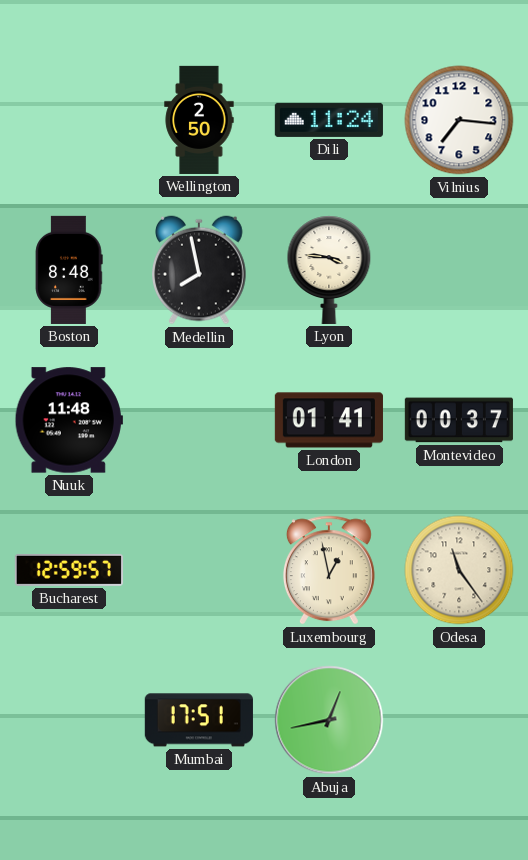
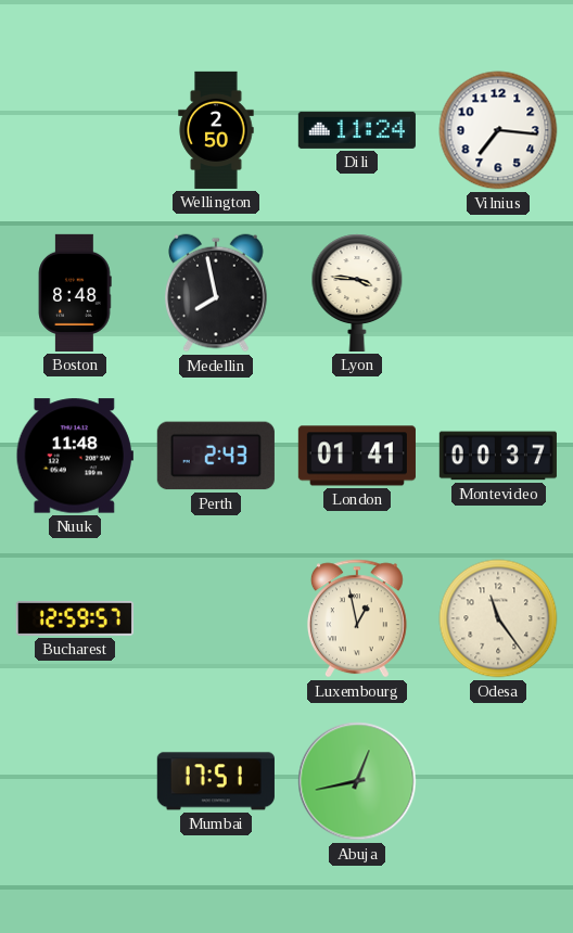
Perth: none -> 2:43 (216, 456)
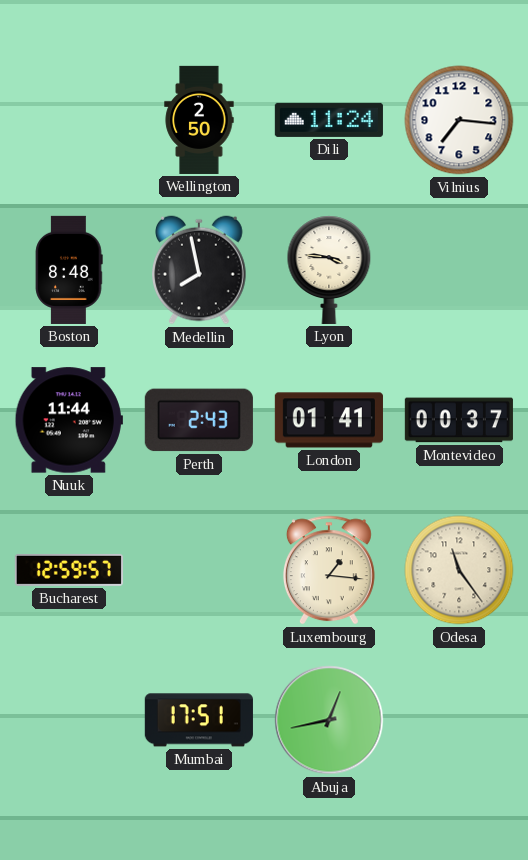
Nuuk: 11:48 -> 11:44 (69, 420)
Luxembourg: 12:58 -> 1:16 (329, 570)
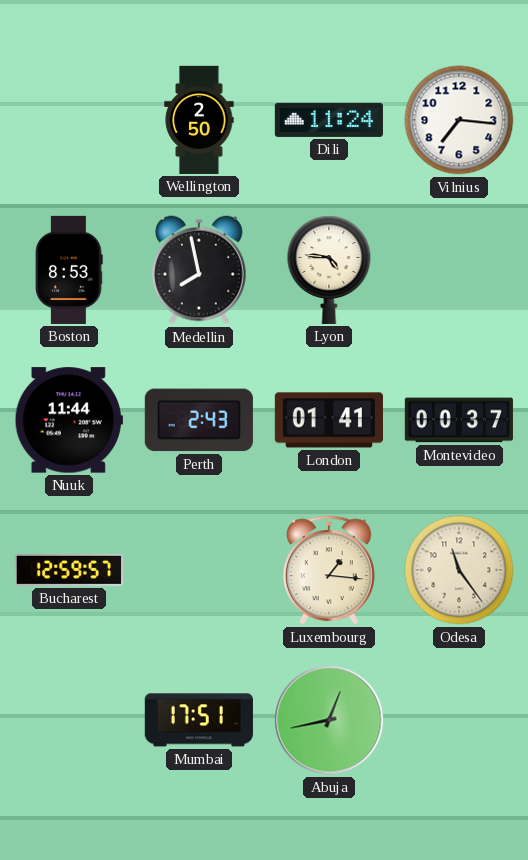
Boston: 8:48 -> 8:53 (69, 270)
Lyon: 3:46 -> 4:46 (329, 270)
